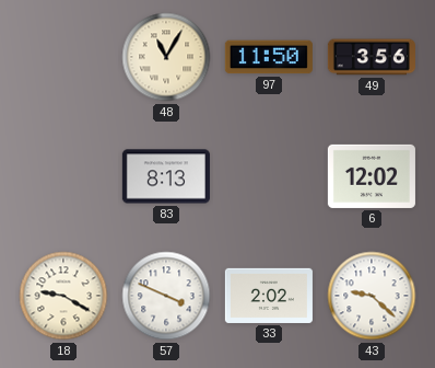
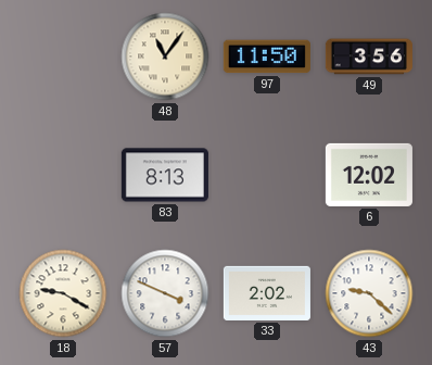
48: 11:05 -> 11:06 (165, 56)
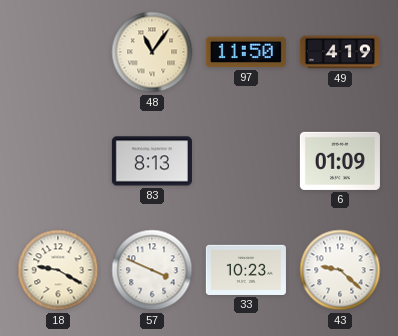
49: 3:56 -> 4:19 (340, 52)
6: 12:02 -> 01:09 (340, 161)
33: 2:02 -> 10:23 (246, 270)
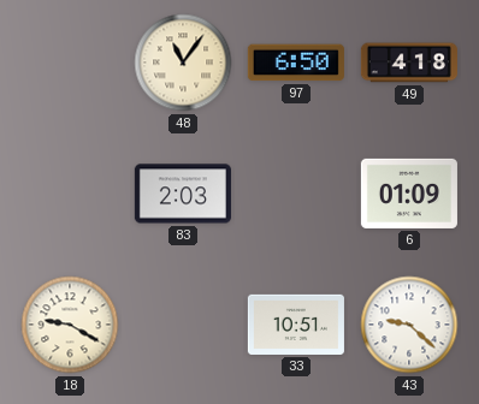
97: 11:50 -> 6:50 (296, 63)
49: 4:19 -> 4:18 (409, 63)
83: 8:13 -> 2:03 (183, 194)
57: 3:49 -> none (152, 270)
33: 10:23 -> 10:51 (296, 325)
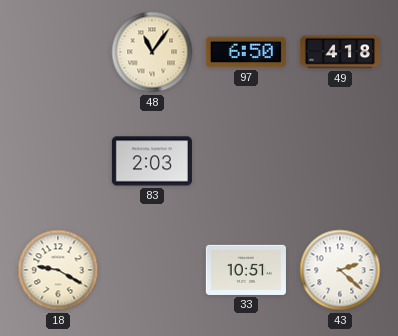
6: 01:09 -> none (409, 194)
43: 9:22 -> 2:22 (340, 270)
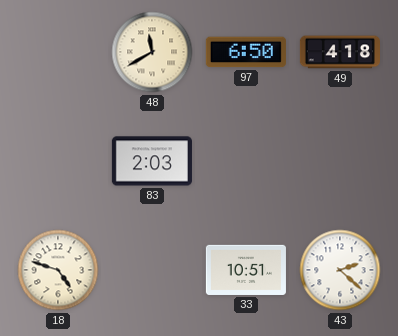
48: 11:06 -> 11:40 (152, 52)
18: 9:20 -> 4:48 (58, 270)
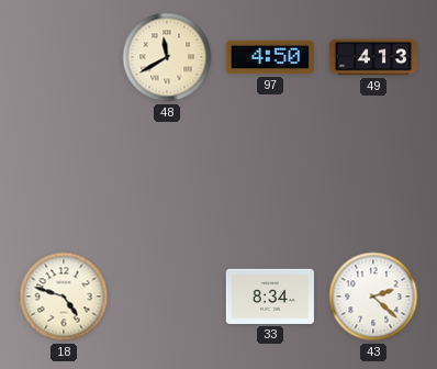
97: 6:50 -> 4:50 (270, 57)
49: 4:18 -> 4:13 (373, 57)
83: 2:03 -> none (152, 161)
33: 10:51 -> 8:34 (270, 297)
